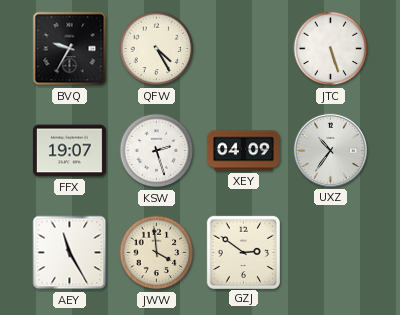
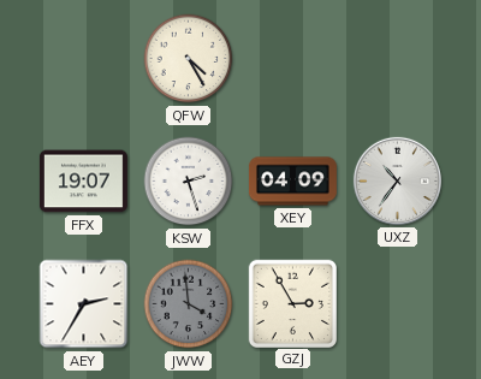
BVQ: 9:35 -> none (70, 49)
JTC: 5:27 -> none (331, 49)
AEY: 11:25 -> 2:35 (84, 304)
JWW dial: cream -> grey (189, 304)
GZJ: 2:51 -> 2:55 (292, 303)
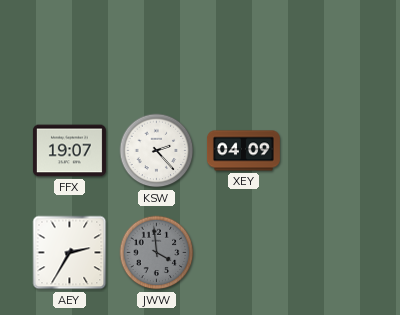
QFW: 4:25 -> none (189, 59)
KSW: 2:27 -> 2:23 (157, 151)
UXZ: 10:36 -> none (397, 180)
GZJ: 2:55 -> none (292, 303)
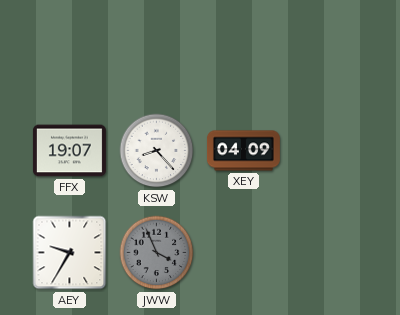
KSW: 2:23 -> 8:23 (157, 151)
AEY: 2:35 -> 9:35 (70, 253)
JWW: 3:59 -> 3:56 (157, 253)
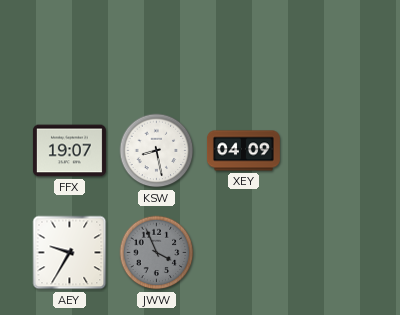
KSW: 8:23 -> 8:28 (157, 151)
